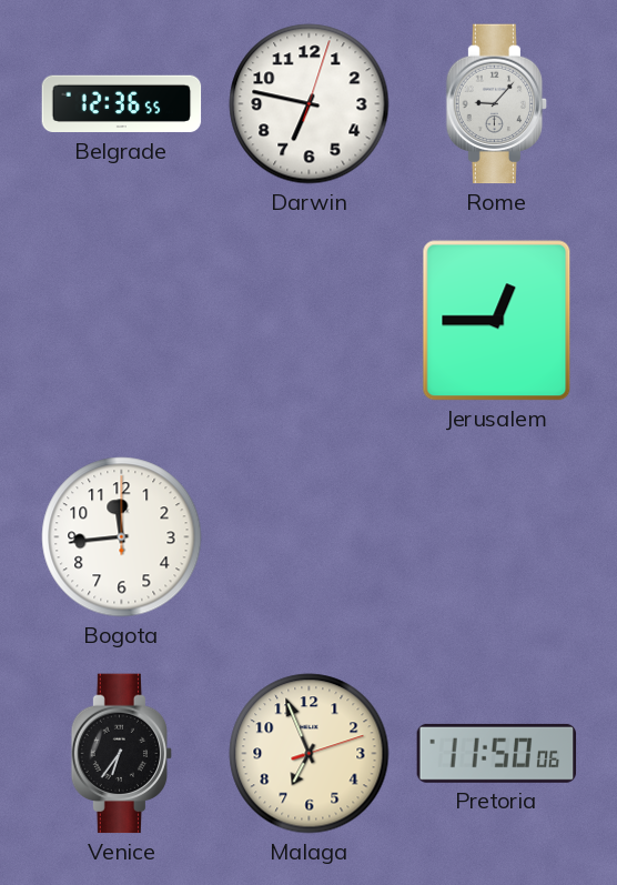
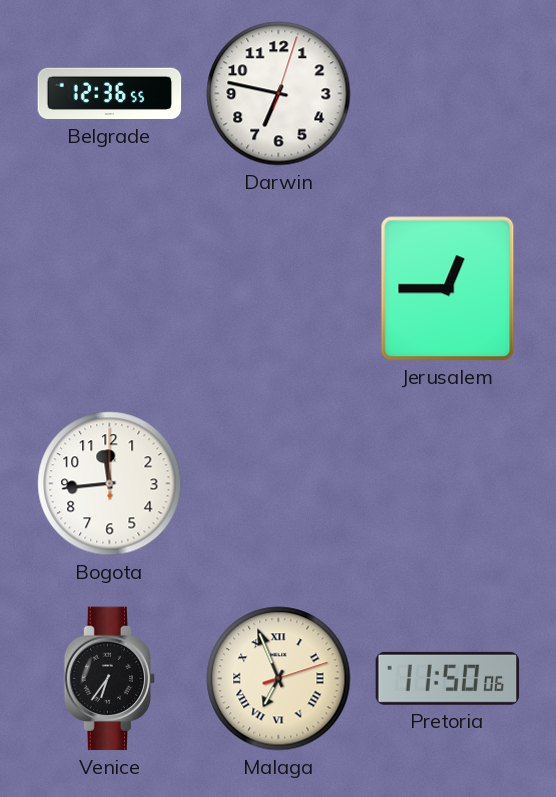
Rome: 9:07 -> none (497, 104)
Malaga numerals: Arabic -> Roman (279, 679)
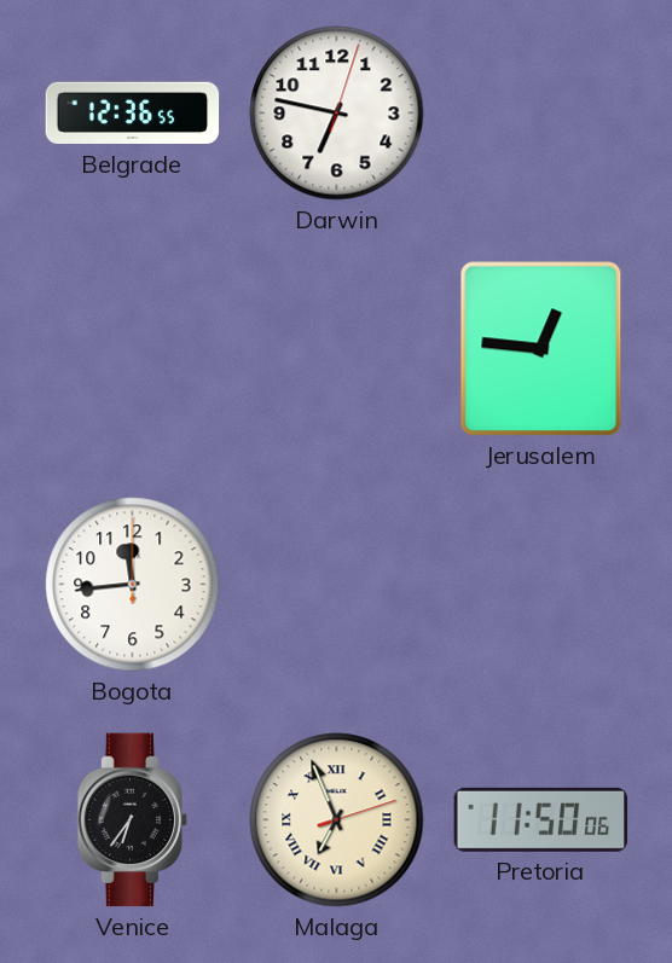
Jerusalem: 12:45 -> 12:46 (541, 349)
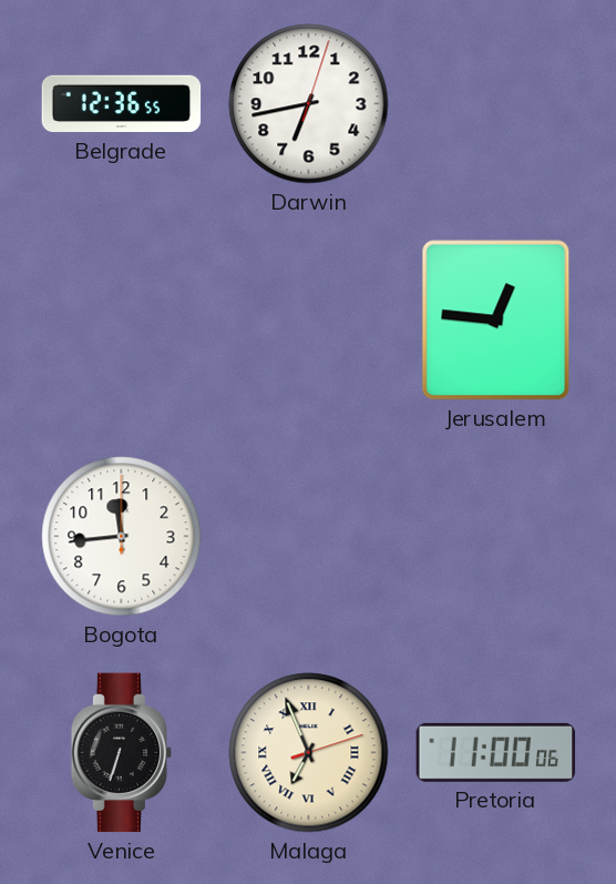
Darwin: 6:47 -> 6:43 (309, 104)
Venice: 6:36 -> 6:33 (122, 753)
Pretoria: 11:50 -> 11:00 (496, 752)
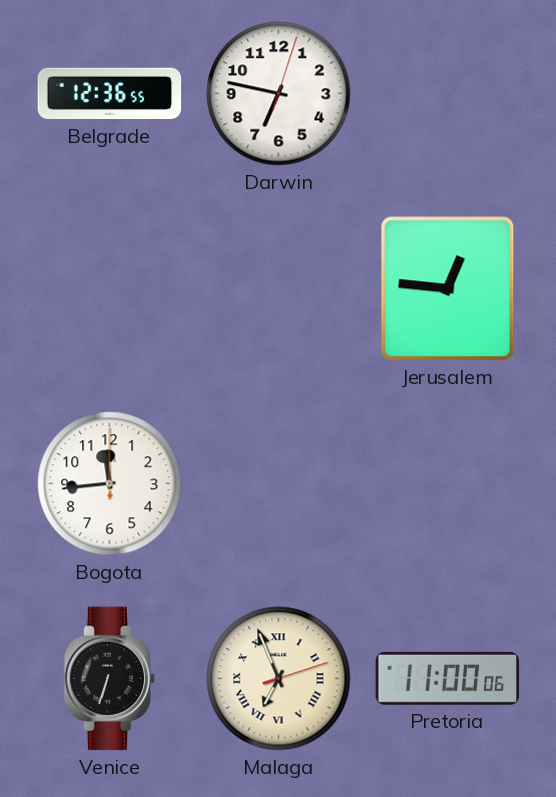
Darwin: 6:43 -> 6:47 (279, 94)
